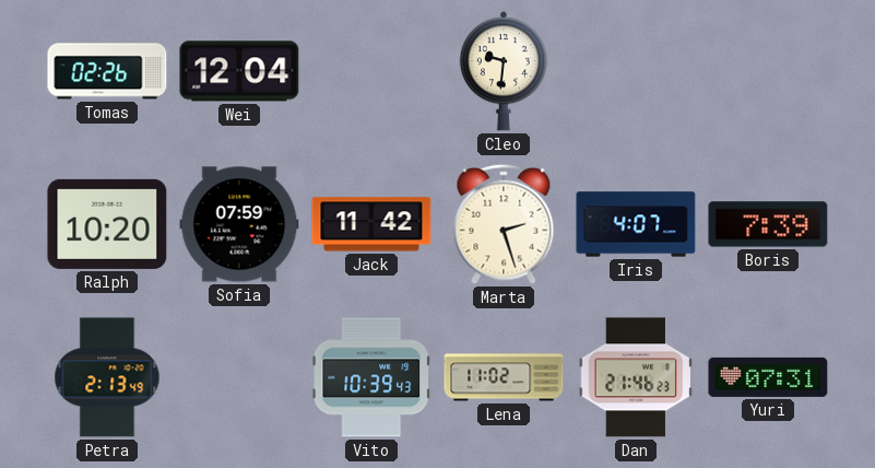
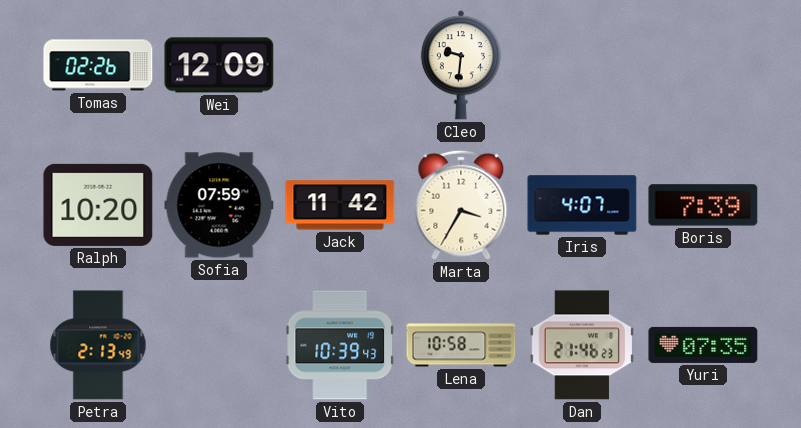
Wei: 12:04 -> 12:09 (219, 65)
Marta: 2:27 -> 3:35 (461, 205)
Lena: 11:02 -> 10:58 (461, 345)
Yuri: 07:31 -> 07:35 (703, 345)
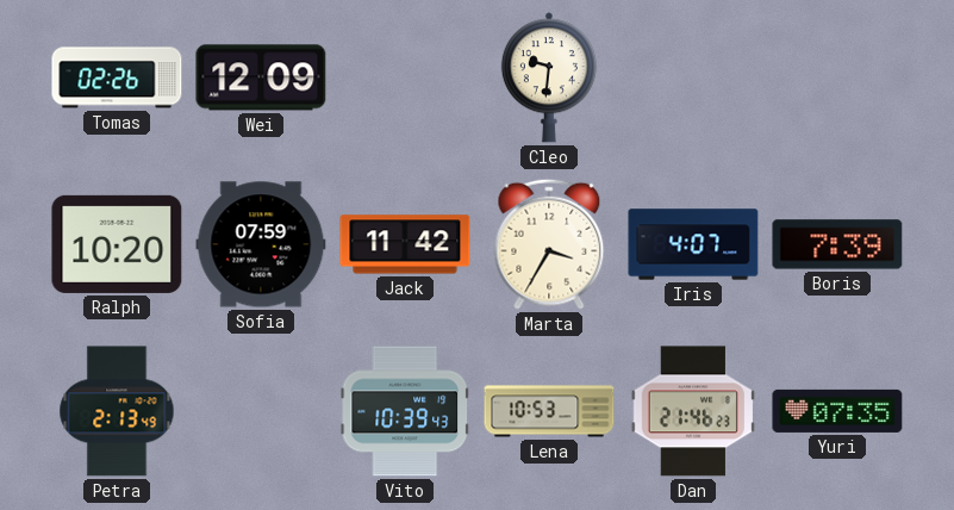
Lena: 10:58 -> 10:53 (549, 411)
